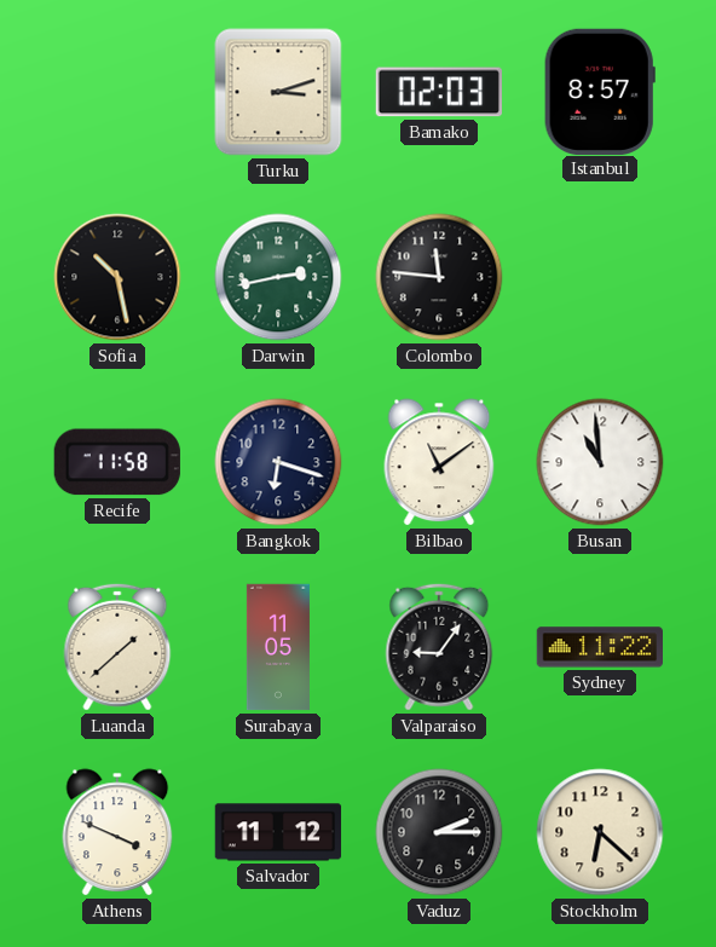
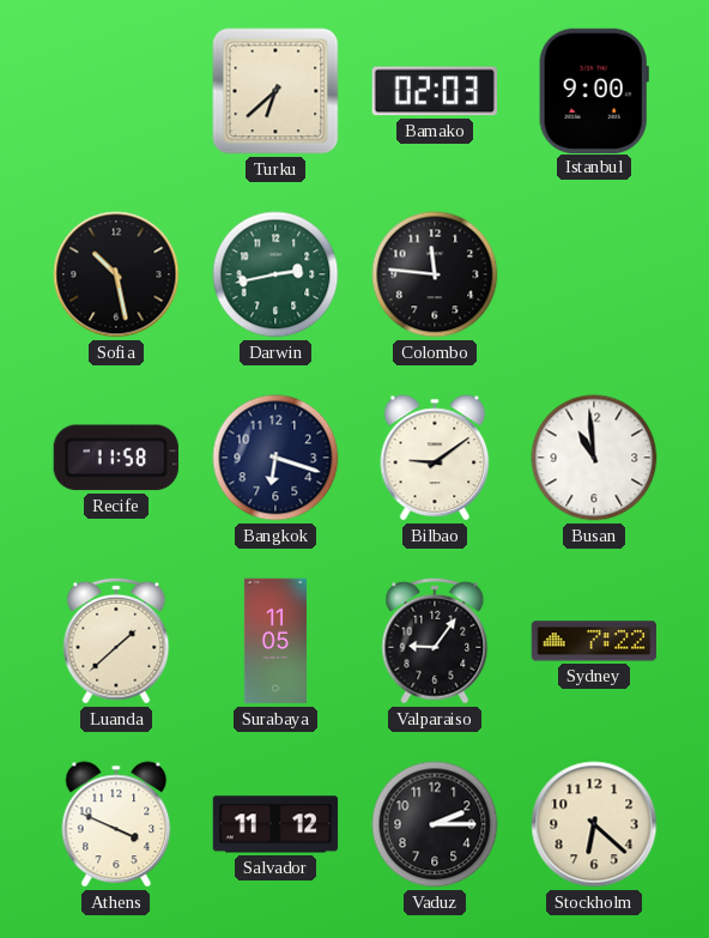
Turku: 3:12 -> 6:38 (275, 91)
Istanbul: 8:57 -> 9:00 (594, 90)
Bilbao: 11:09 -> 9:09 (435, 458)
Sydney: 11:22 -> 7:22 (593, 641)
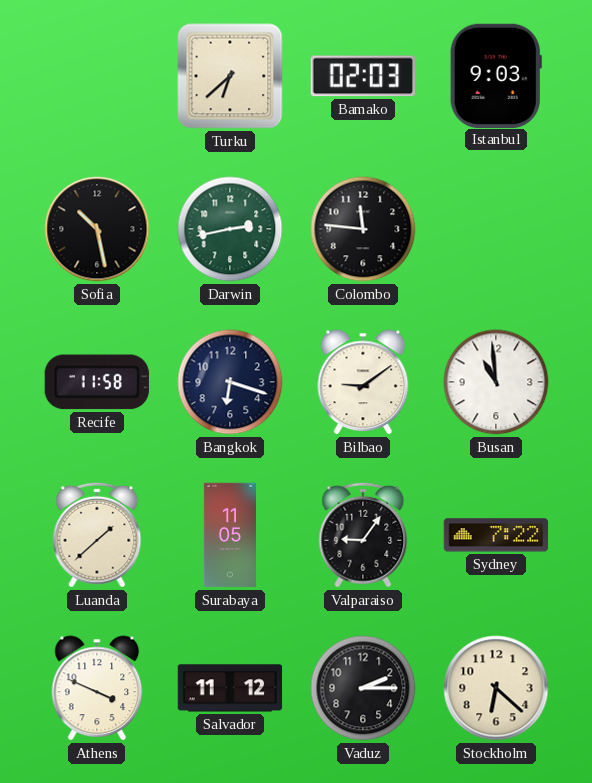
Istanbul: 9:00 -> 9:03 (496, 75)
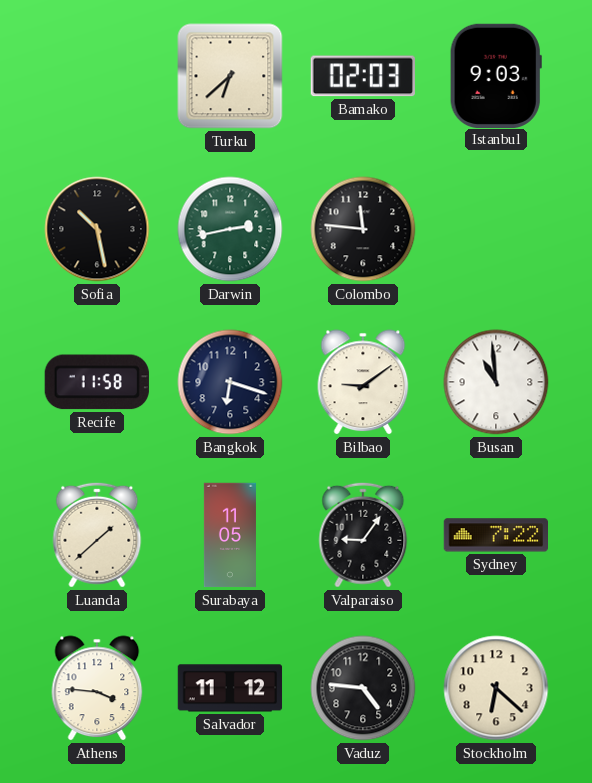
Athens: 3:49 -> 3:46 (97, 688)
Vaduz: 2:15 -> 4:46 (363, 688)
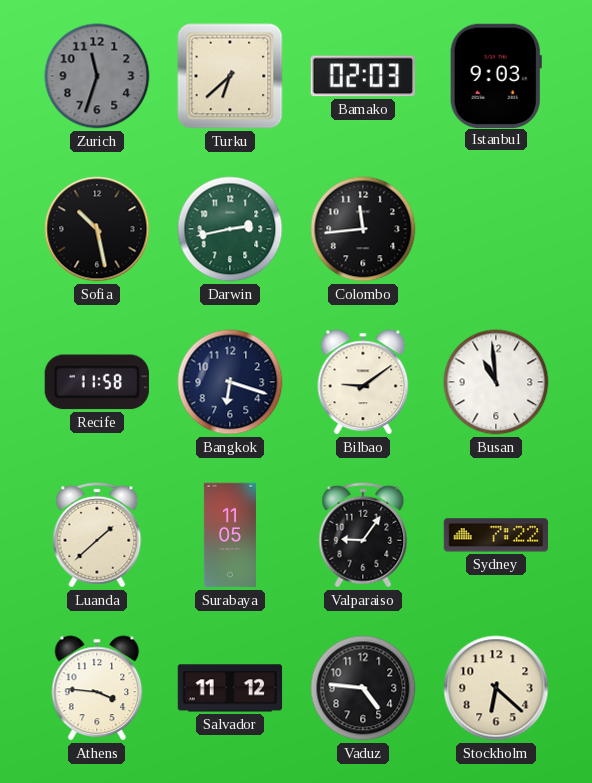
Zurich: none -> 11:33 (97, 76)
Colombo: 11:46 -> 11:44 (363, 229)
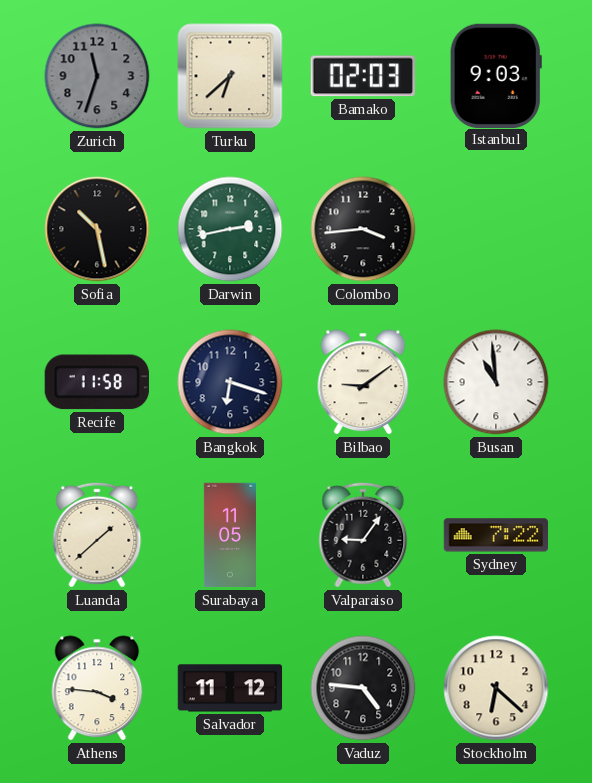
Colombo: 11:44 -> 3:44 (363, 229)
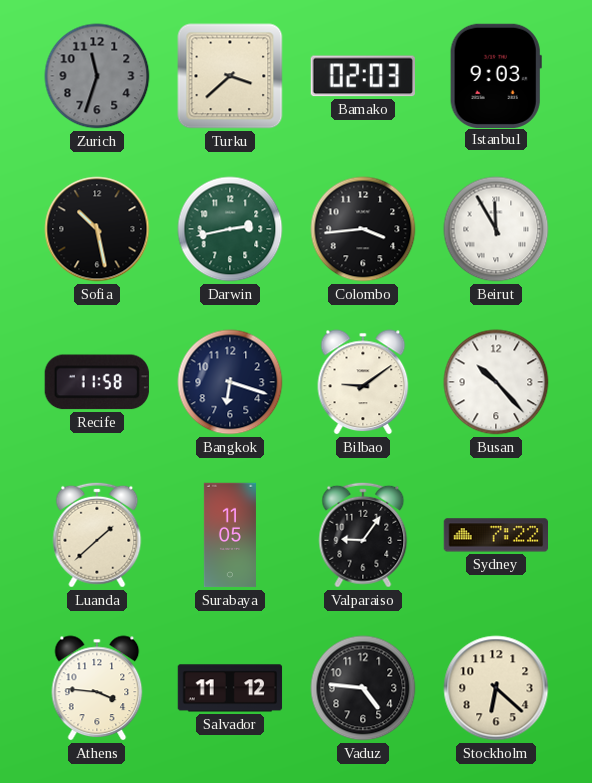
Turku: 6:38 -> 3:38 (230, 76)
Beirut: none -> 11:55 (496, 229)
Busan: 10:59 -> 10:23 (496, 382)
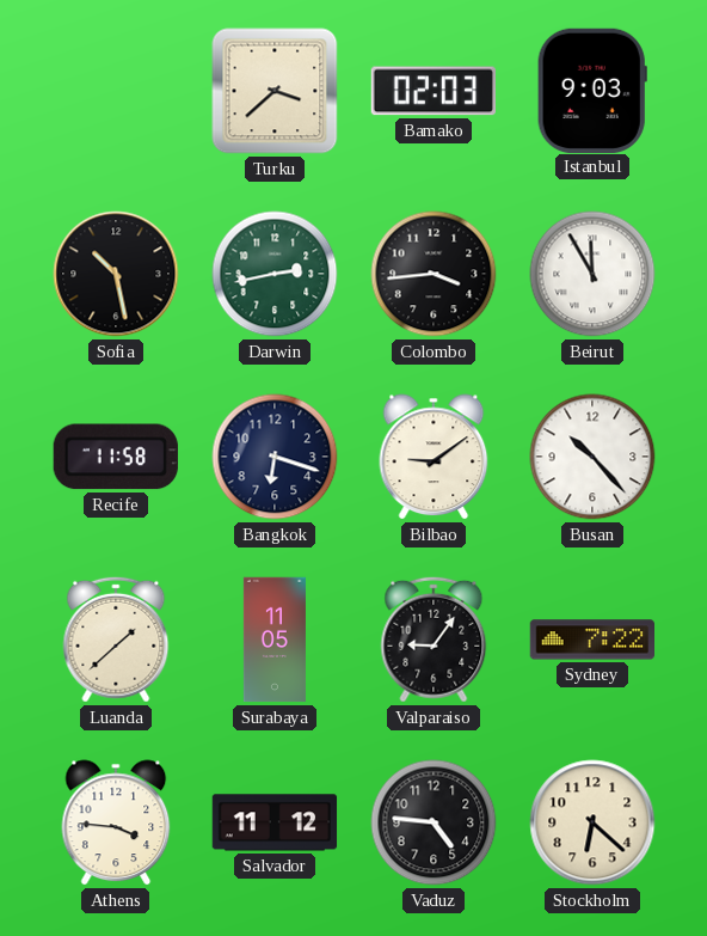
Zurich: 11:33 -> none (97, 76)
